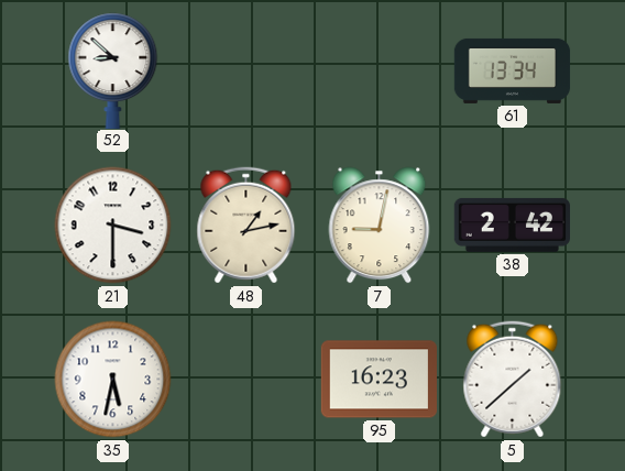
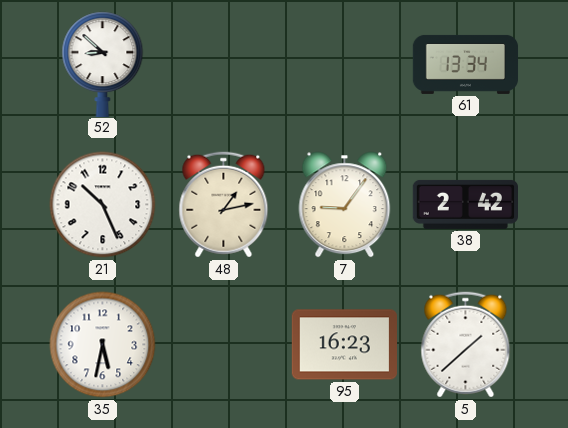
21: 3:30 -> 10:26 (103, 205)
7: 9:02 -> 9:06 (345, 205)
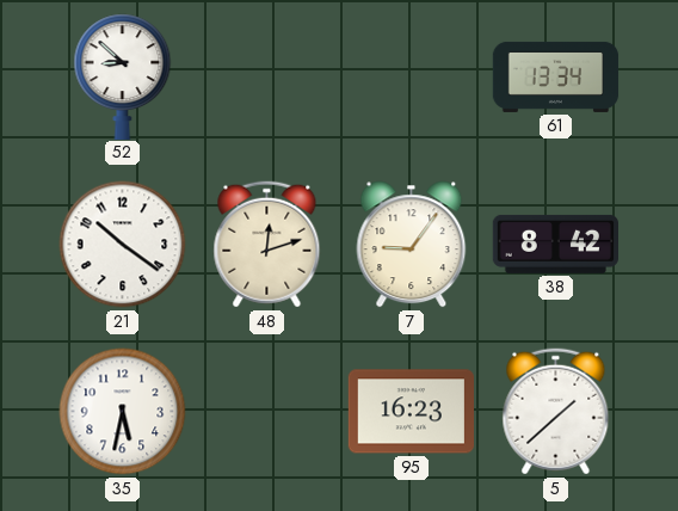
21: 10:26 -> 10:21 (123, 245)
48: 1:13 -> 12:12 (267, 245)
38: 2:42 -> 8:42 (555, 244)
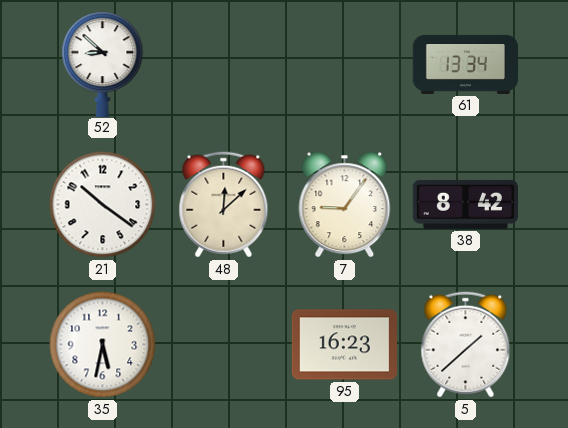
48: 12:12 -> 12:08 (224, 205)
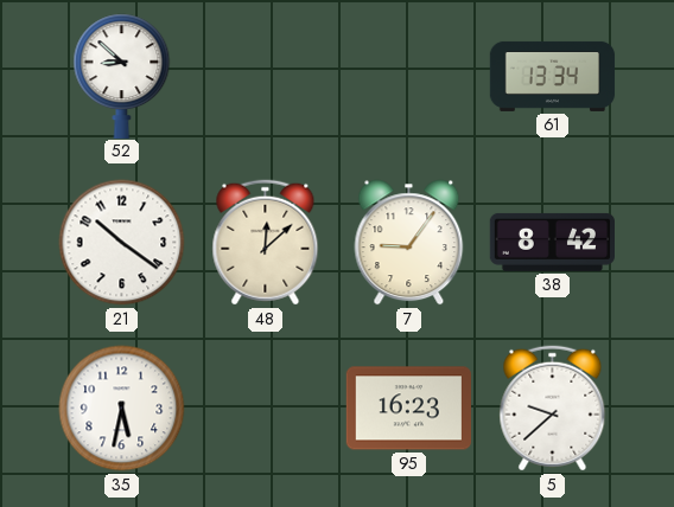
5: 1:38 -> 9:38 (553, 409)
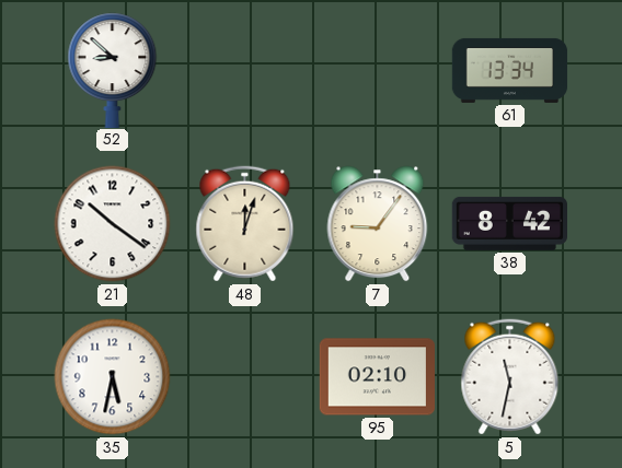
48: 12:08 -> 12:03 (245, 224)
95: 16:23 -> 02:10 (377, 377)
5: 9:38 -> 11:32 (510, 377)
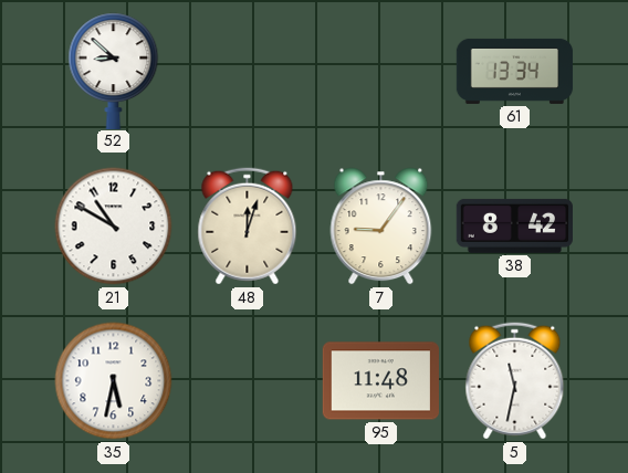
21: 10:21 -> 10:50 (114, 227)
95: 02:10 -> 11:48 (380, 381)
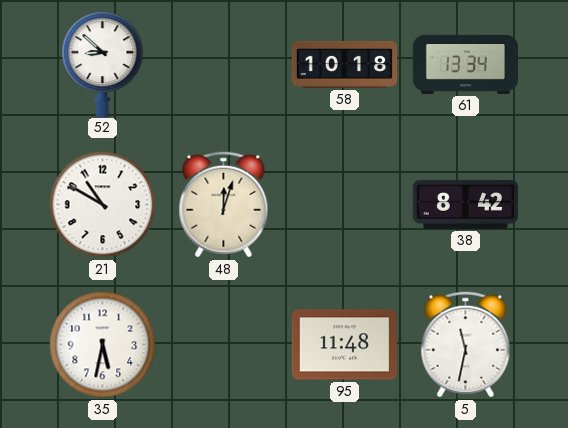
58: none -> 10:18 (345, 64)
7: 9:06 -> none (381, 227)
